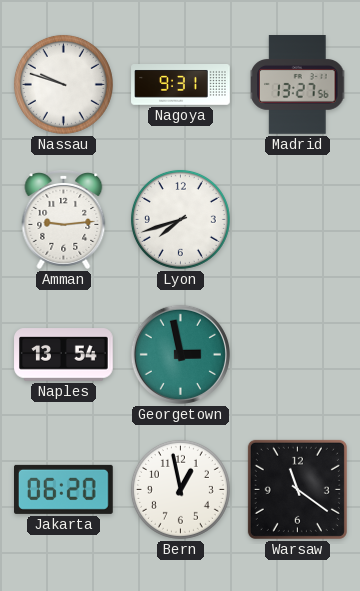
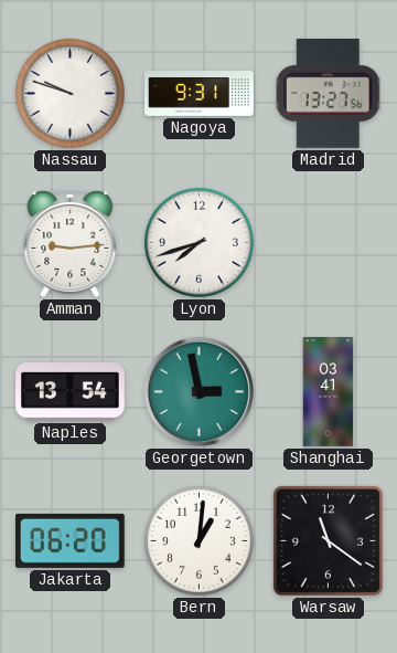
Shanghai: none -> 03:41 (329, 392)
Bern: 12:58 -> 1:01 (198, 540)
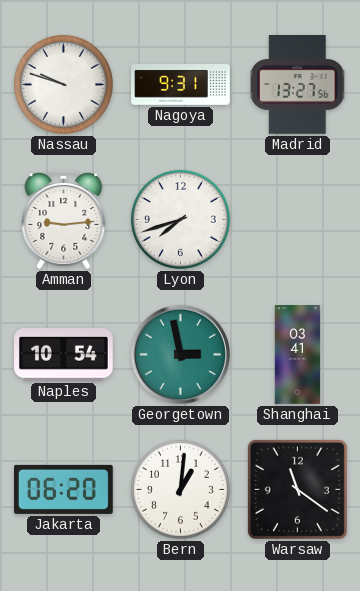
Naples: 13:54 -> 10:54 (64, 355)
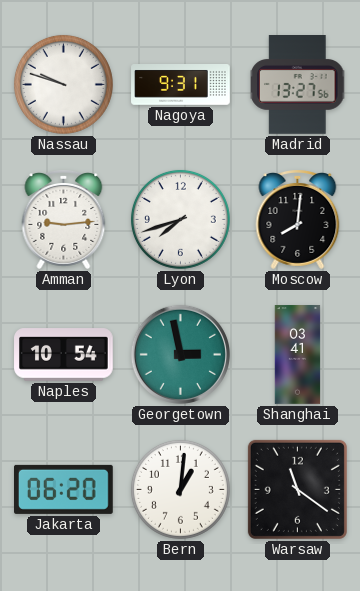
Moscow: none -> 8:01 (298, 220)
